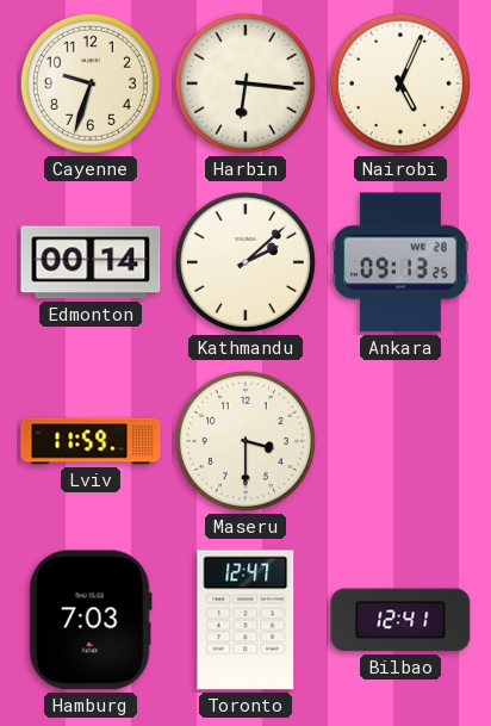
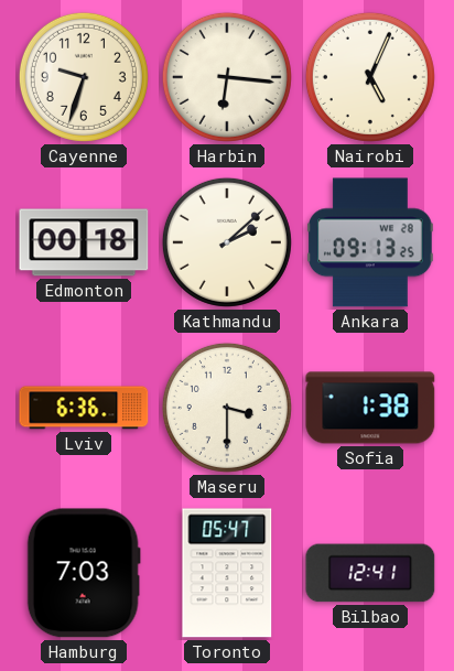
Edmonton: 00:14 -> 00:18 (84, 242)
Lviv: 11:59 -> 6:36 (84, 408)
Sofia: none -> 1:38 (370, 408)
Toronto: 12:47 -> 05:47 (227, 573)
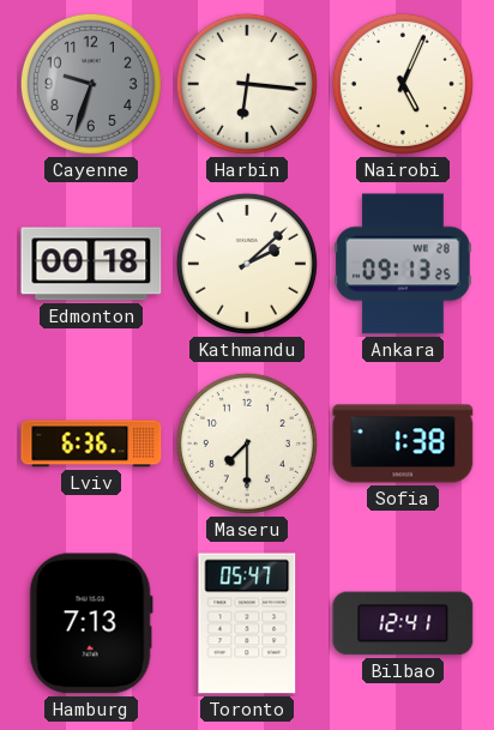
Cayenne dial: cream -> grey (91, 84)
Maseru: 3:30 -> 7:30 (247, 444)
Hamburg: 7:03 -> 7:13 (91, 623)
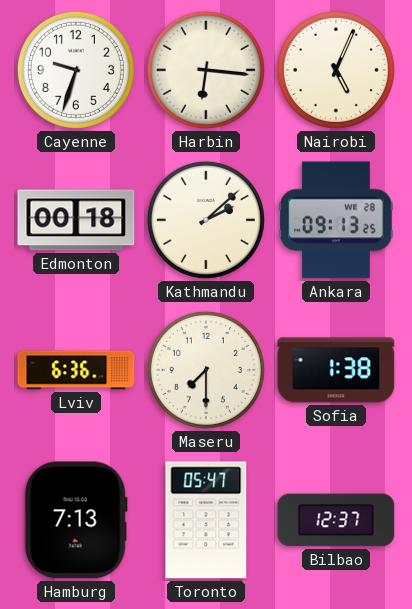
Cayenne dial: grey -> white (76, 70)
Bilbao: 12:41 -> 12:37 (336, 520)
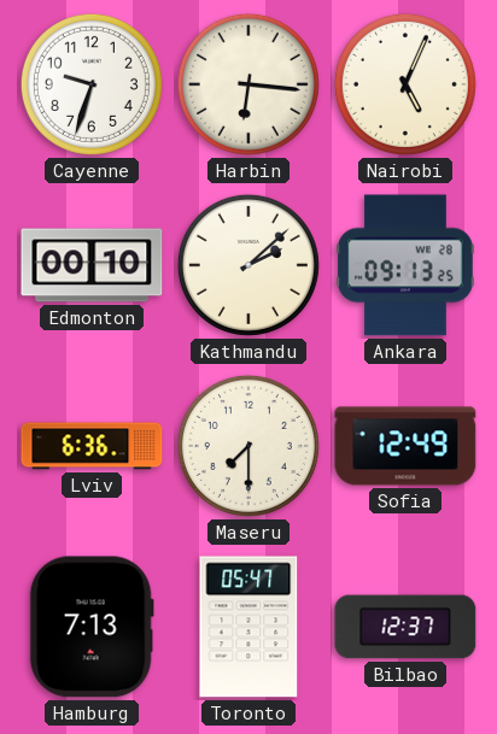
Edmonton: 00:18 -> 00:10 (92, 265)
Sofia: 1:38 -> 12:49 (405, 446)
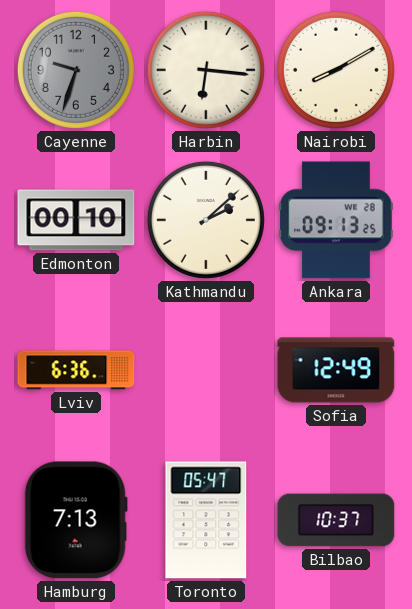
Cayenne dial: white -> grey (76, 70)
Nairobi: 5:04 -> 8:10 (336, 70)
Maseru: 7:30 -> none (248, 446)
Bilbao: 12:37 -> 10:37 (336, 520)
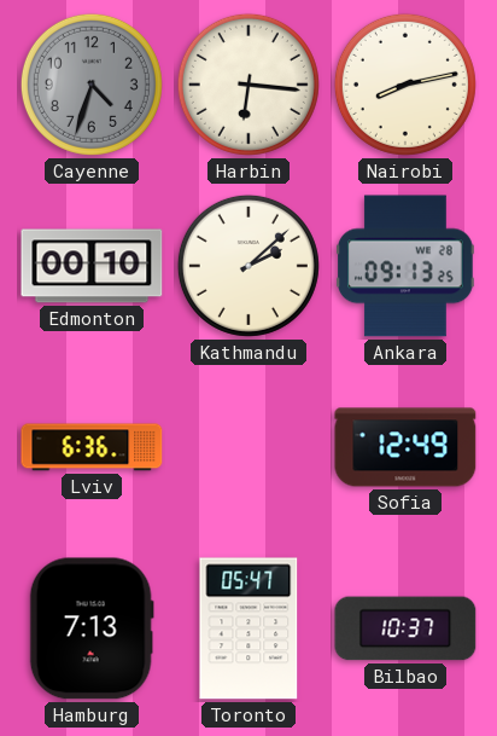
Cayenne: 9:33 -> 4:33 (92, 85)
Nairobi: 8:10 -> 8:13 (405, 85)
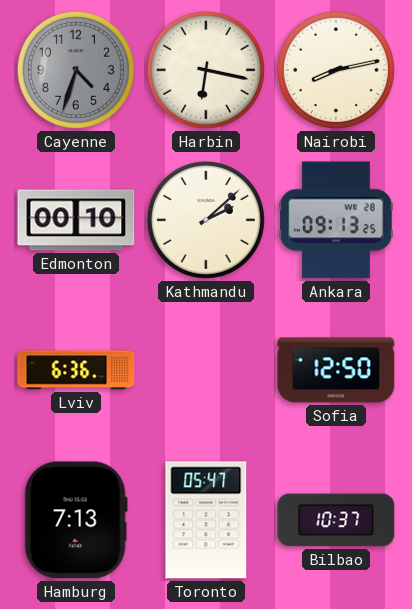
Harbin: 6:16 -> 6:17 (206, 70)
Sofia: 12:49 -> 12:50 (336, 370)
